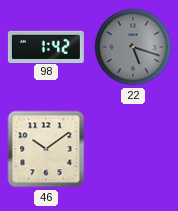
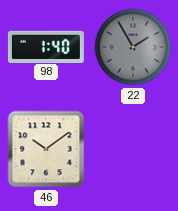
98: 1:42 -> 1:40 (46, 46)
22: 5:18 -> 1:55 (133, 47)
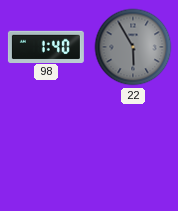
22: 1:55 -> 5:55 (133, 47)
46: 10:09 -> none (46, 149)
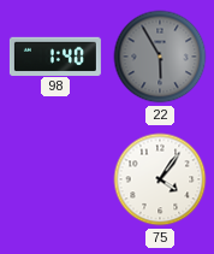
75: none -> 4:06 (160, 179)
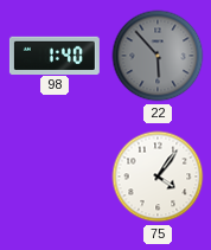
22: 5:55 -> 5:53 (158, 56)
